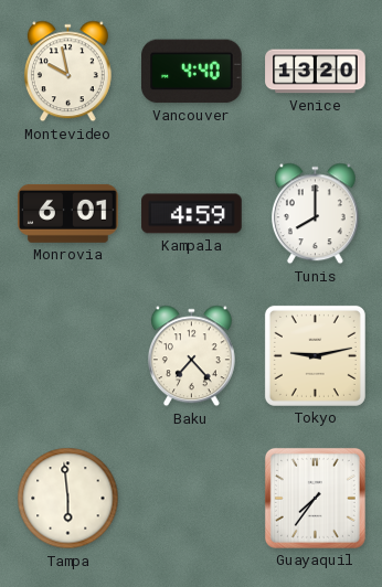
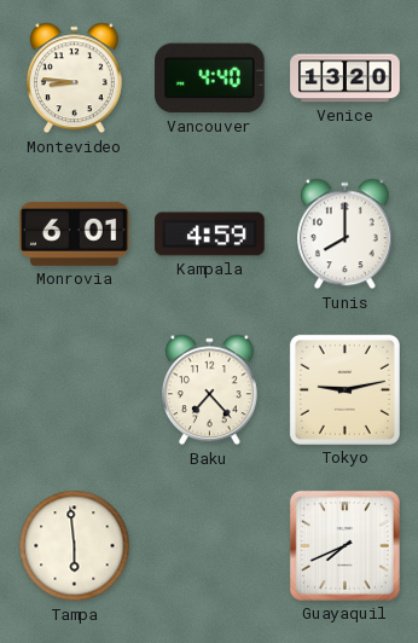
Montevideo: 9:58 -> 8:46 (74, 79)
Guayaquil: 7:36 -> 7:41 (344, 545)
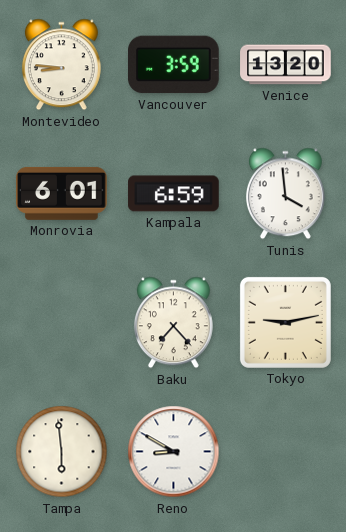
Vancouver: 4:40 -> 3:59 (174, 65)
Kampala: 4:59 -> 6:59 (174, 194)
Tunis: 8:00 -> 3:59 (285, 194)
Reno: none -> 8:50 (174, 452)
Guayaquil: 7:41 -> none (344, 545)
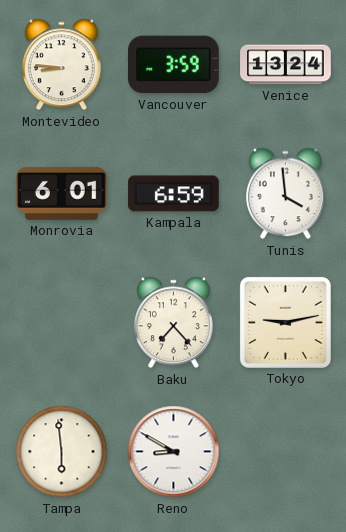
Venice: 13:20 -> 13:24 (286, 65)
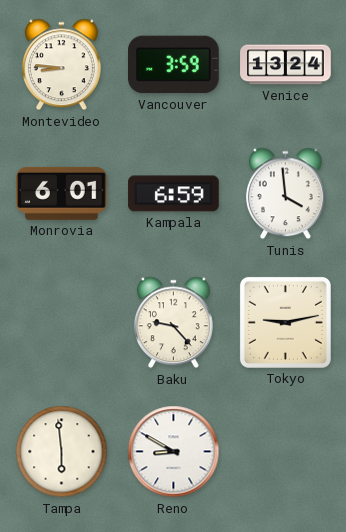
Baku: 7:23 -> 9:23 (173, 323)
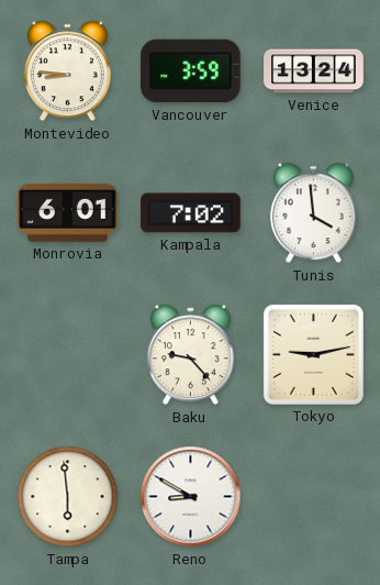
Kampala: 6:59 -> 7:02 (191, 213)
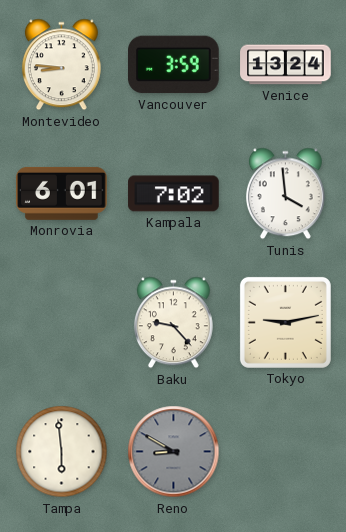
Reno dial: white -> grey (174, 452)
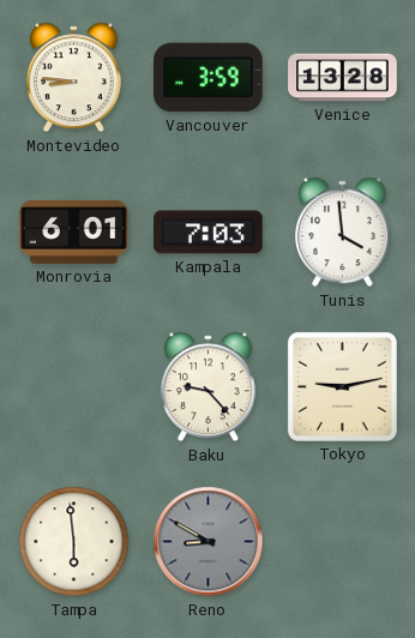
Venice: 13:24 -> 13:28 (343, 78)
Kampala: 7:02 -> 7:03 (209, 233)
